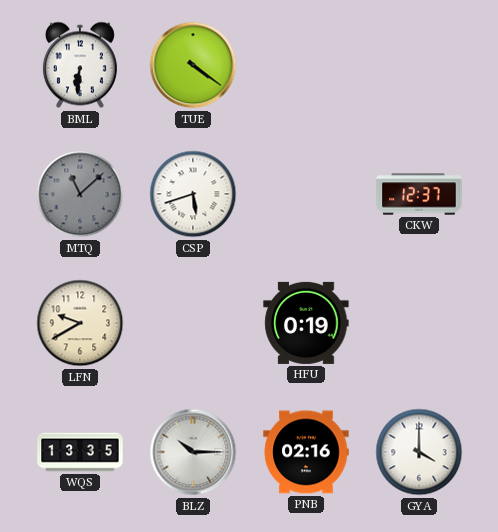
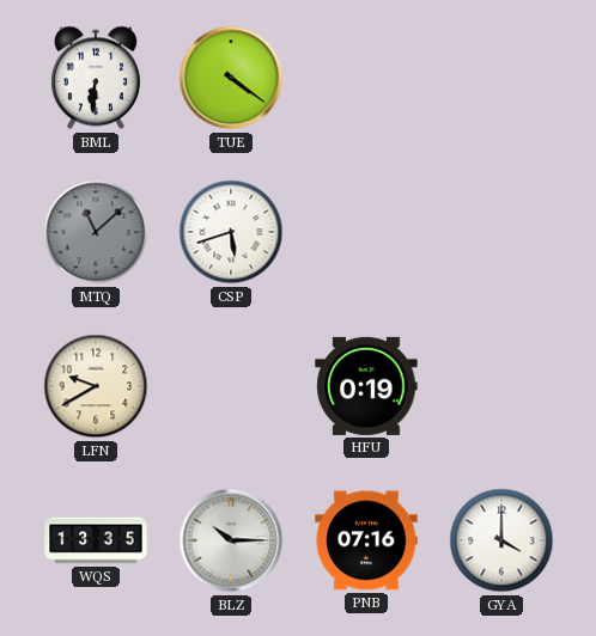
CKW: 12:37 -> none (419, 194)
PNB: 02:16 -> 07:16 (366, 540)
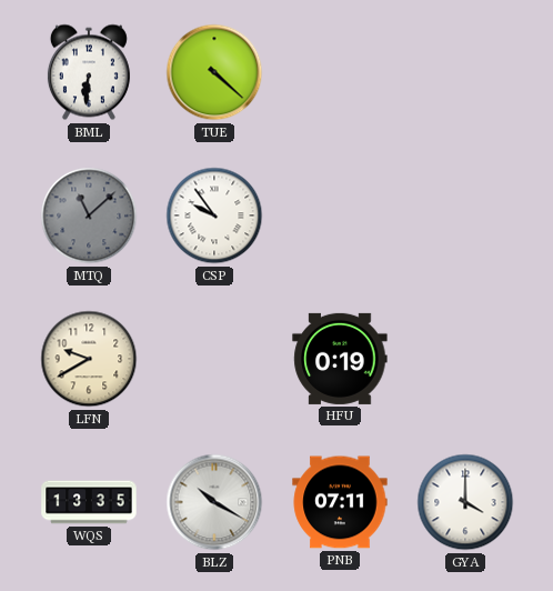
TUE: 4:21 -> 4:22 (214, 72)
CSP: 5:42 -> 9:54 (214, 216)
BLZ: 10:15 -> 10:20 (214, 502)
PNB: 07:16 -> 07:11 (340, 502)
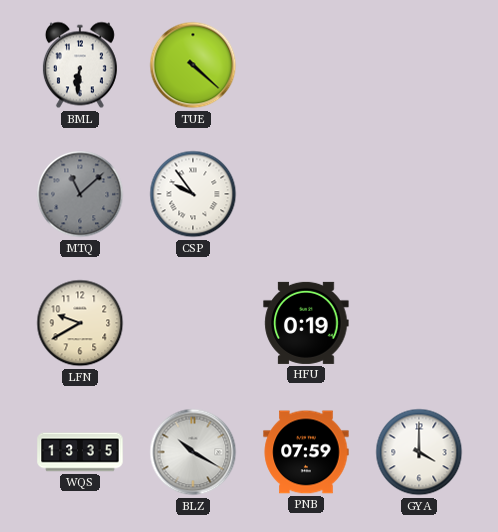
PNB: 07:11 -> 07:59 (306, 452)
